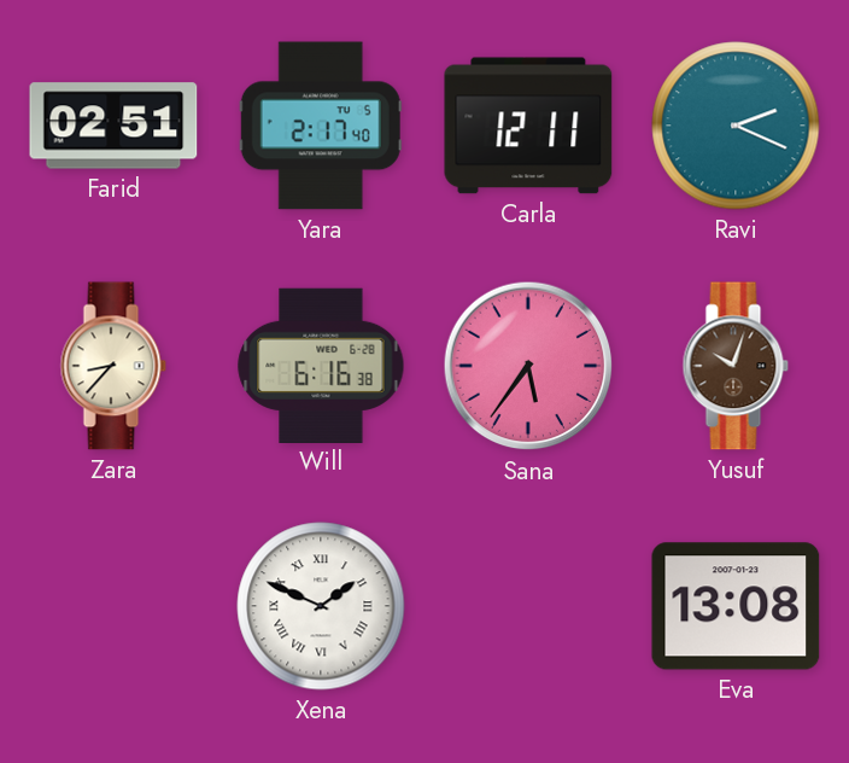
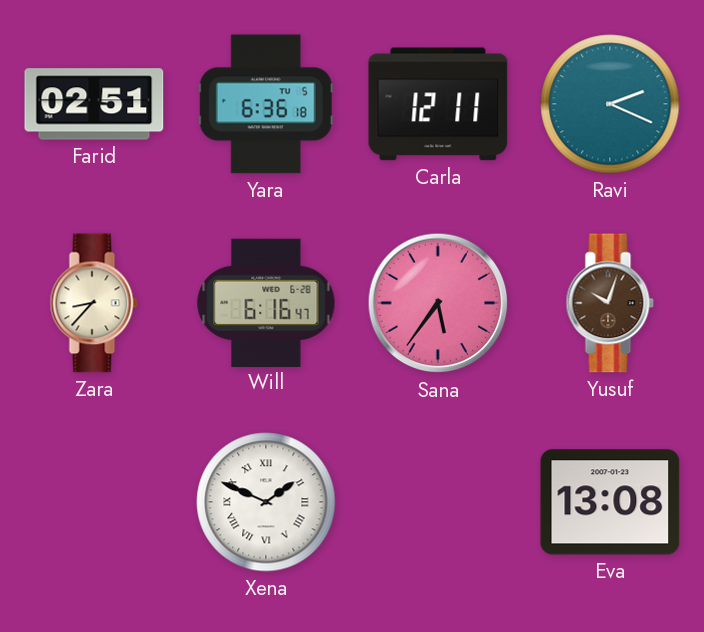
Yara: 2:17 -> 6:36 (266, 104)
Will: 6:16:38 -> 6:16:47 (266, 302)
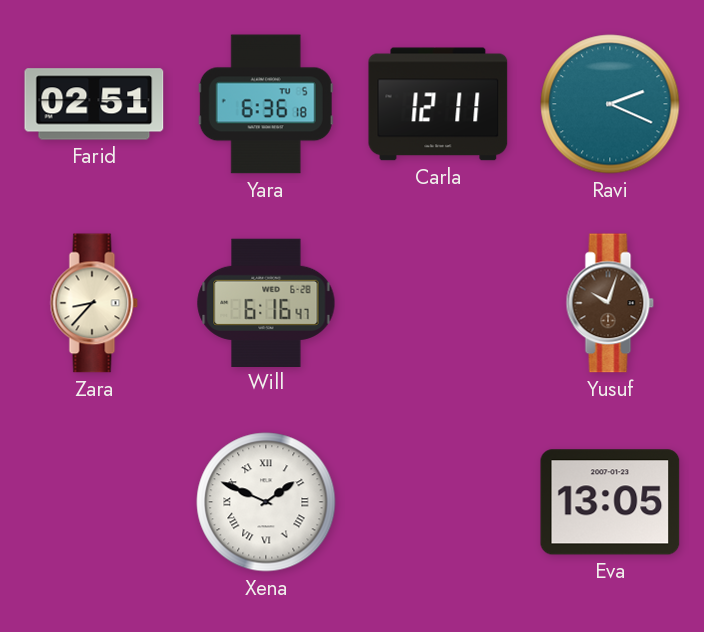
Sana: 5:36 -> none (438, 303)
Eva: 13:08 -> 13:05 (610, 502)
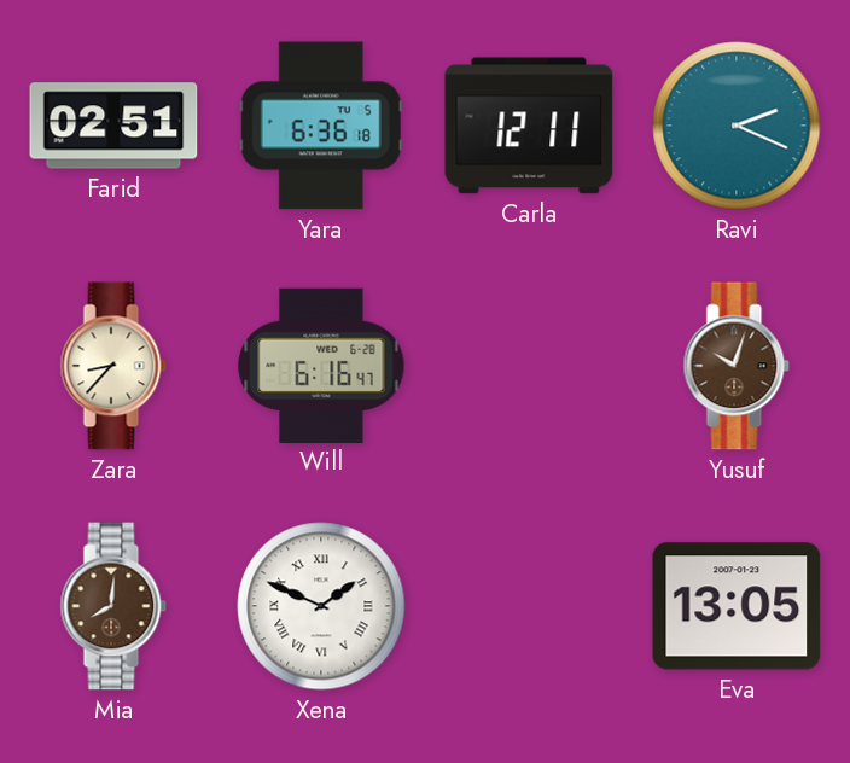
Mia: none -> 8:01 (113, 606)
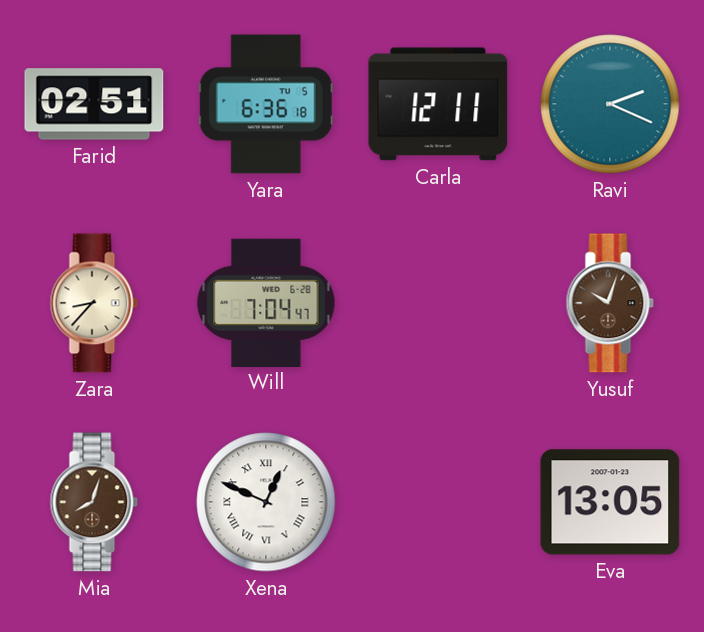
Will: 6:16 -> 7:04 (266, 302)
Mia: 8:01 -> 8:03 (94, 502)
Xena: 1:49 -> 12:49 (266, 502)
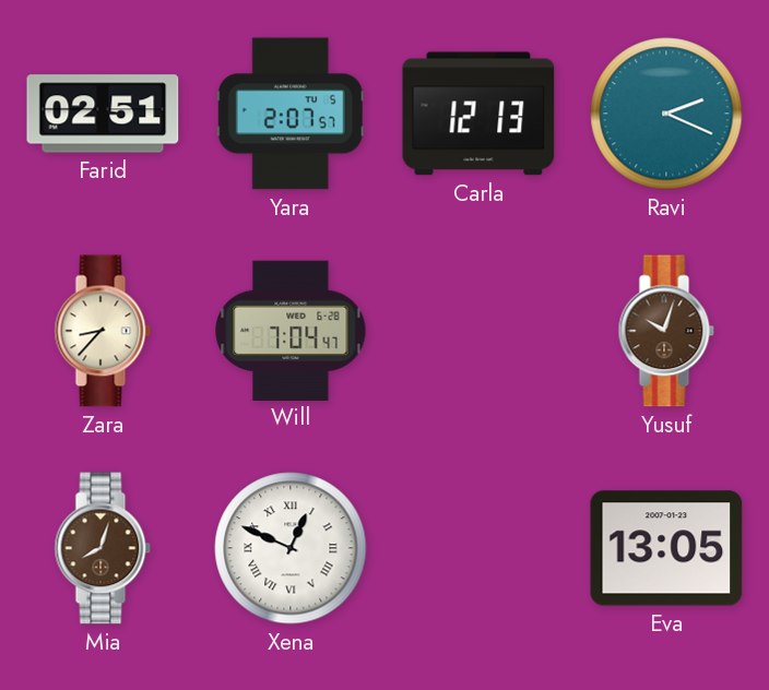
Yara: 6:36 -> 2:07 (291, 114)
Carla: 12:11 -> 12:13 (478, 114)
